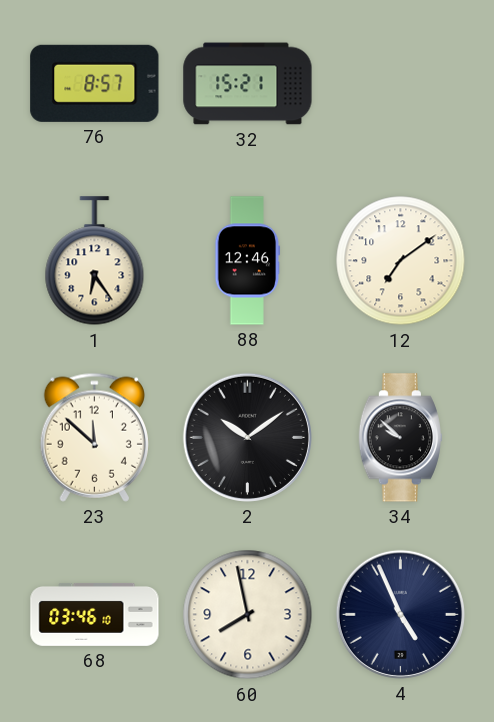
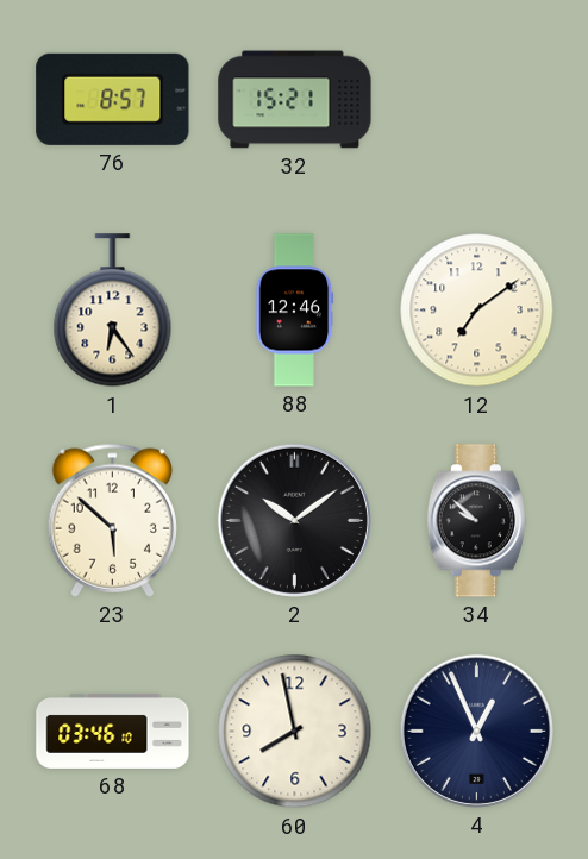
23: 11:52 -> 5:52 (112, 520)
4: 4:56 -> 12:56 (476, 731)
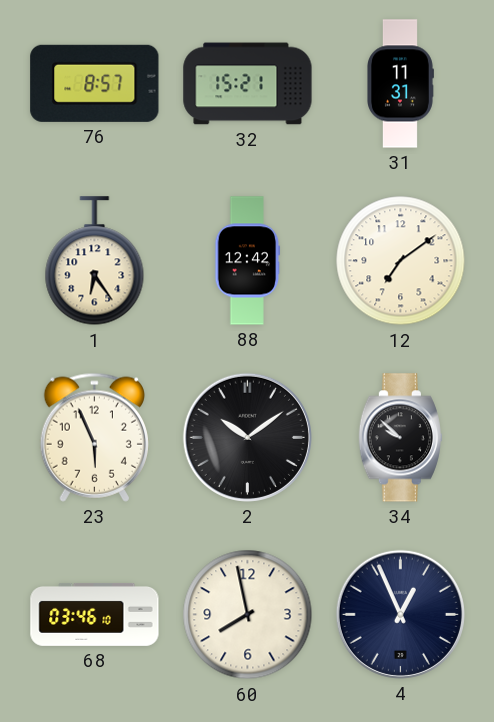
31: none -> 11:31 (401, 84)
88: 12:46 -> 12:42 (248, 261)
23: 5:52 -> 5:56 (94, 437)
